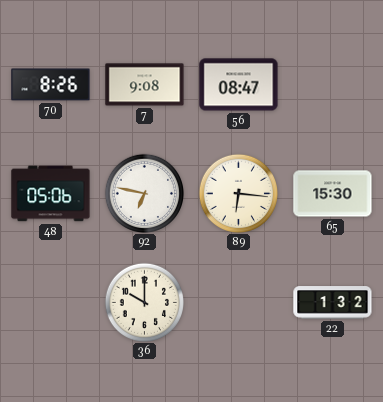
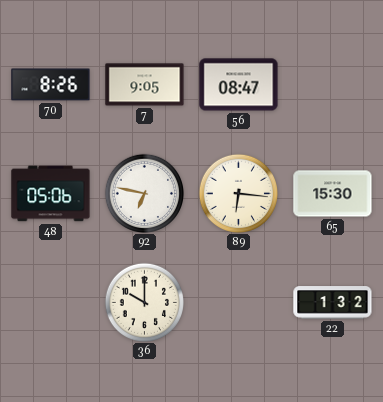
7: 9:08 -> 9:05 (145, 85)
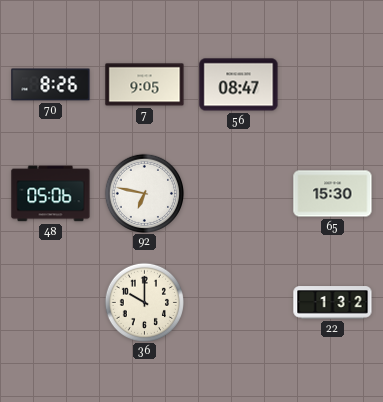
89: 6:16 -> none (238, 193)
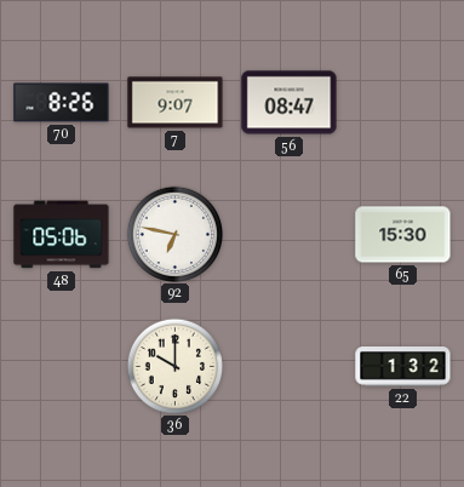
7: 9:05 -> 9:07 (176, 103)
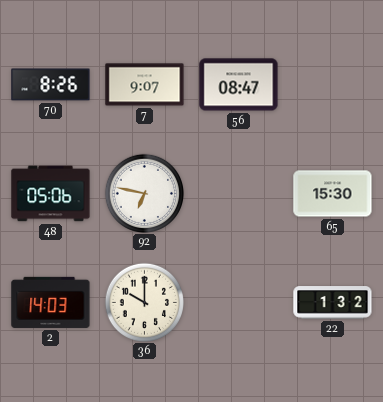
2: none -> 14:03 (51, 302)
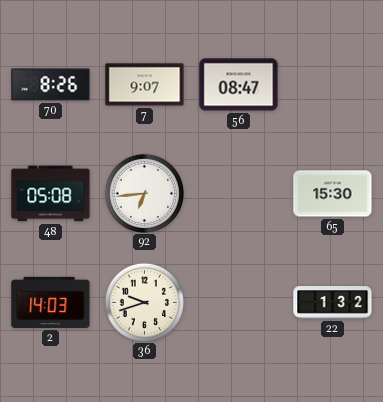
48: 05:06 -> 05:08 (51, 194)
92: 6:47 -> 6:44 (144, 193)
36: 10:00 -> 9:42 (144, 302)
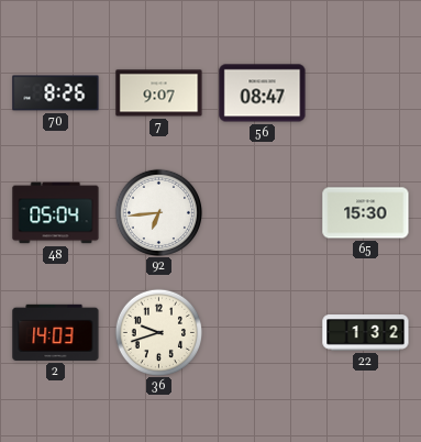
48: 05:08 -> 05:04 (56, 213)
